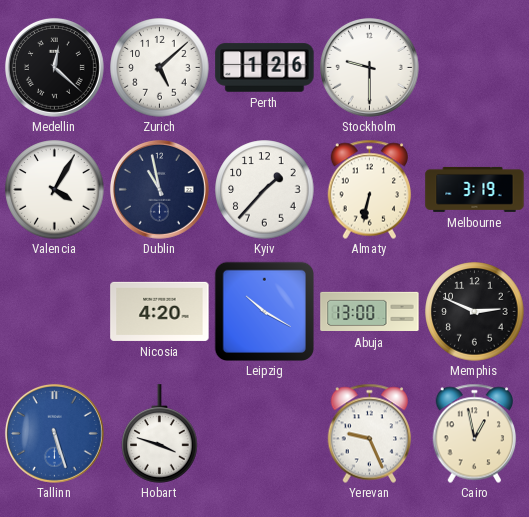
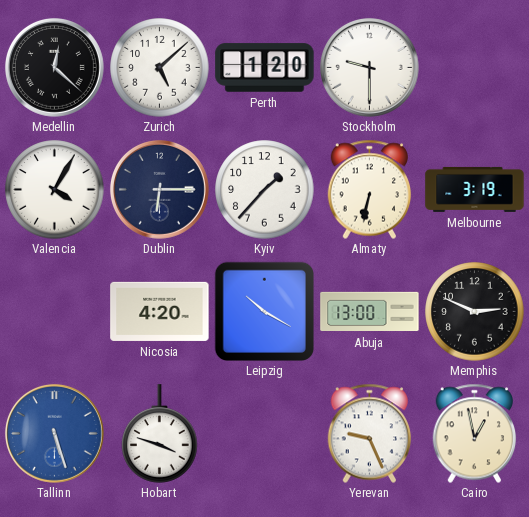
Perth: 1:26 -> 1:20 (265, 68)
Dublin: 10:58 -> 6:15 (159, 189)
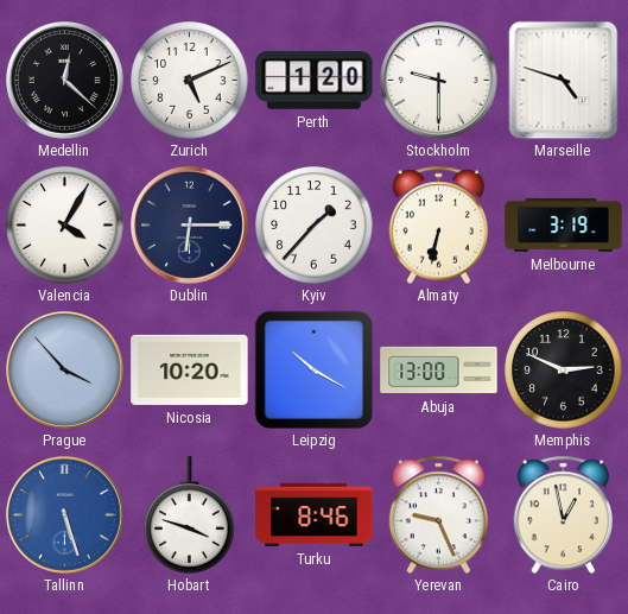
Zurich: 5:08 -> 5:11 (190, 81)
Marseille: none -> 4:48 (564, 80)
Prague: none -> 3:53 (64, 369)
Nicosia: 4:20 -> 10:20 (190, 369)
Turku: none -> 8:46 (315, 514)
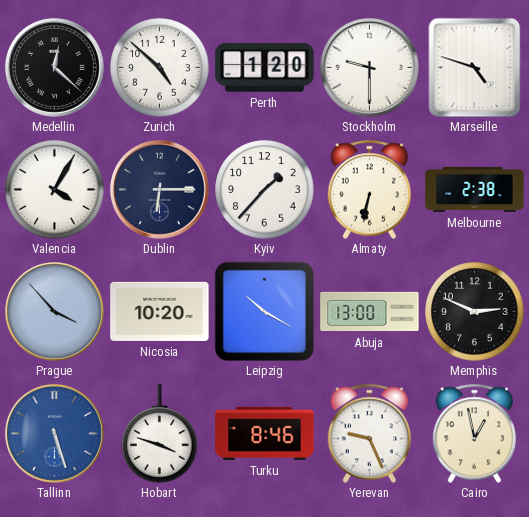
Zurich: 5:11 -> 4:52 (160, 68)
Melbourne: 3:19 -> 2:38 (475, 189)
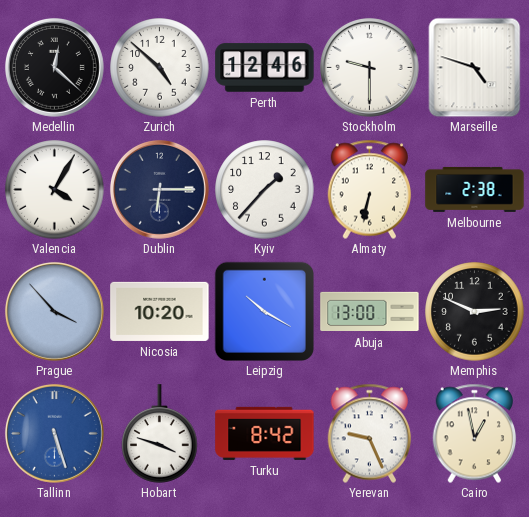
Perth: 1:20 -> 12:46 (265, 68)
Turku: 8:46 -> 8:42 (265, 433)
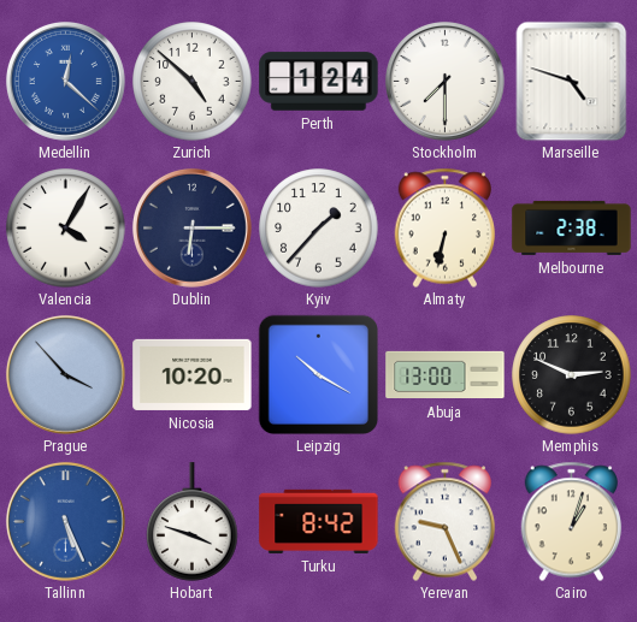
Medellin dial: black -> blue (65, 81)
Perth: 12:46 -> 1:24 (319, 82)
Stockholm: 9:30 -> 7:30 (444, 81)
Tallinn: 5:27 -> 5:26 (65, 521)
Cairo: 12:58 -> 1:03 (572, 521)
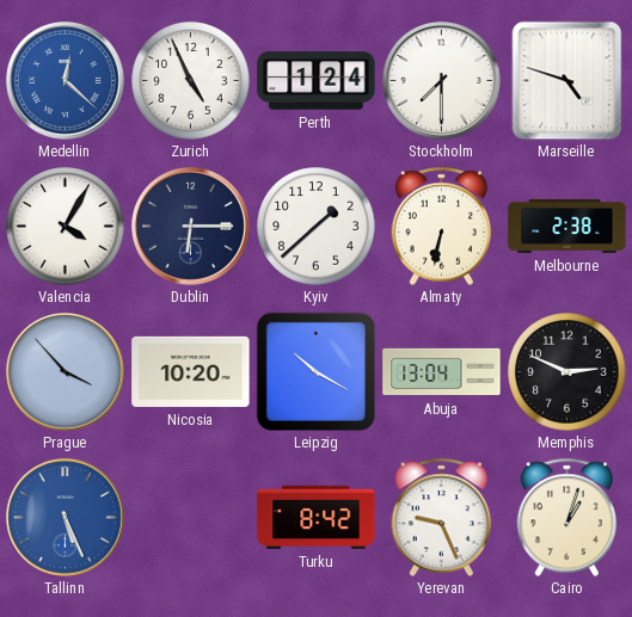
Zurich: 4:52 -> 4:56 (191, 81)
Kyiv: 1:37 -> 1:38 (317, 227)
Abuja: 13:00 -> 13:04 (442, 372)
Hobart: 3:48 -> none (193, 522)
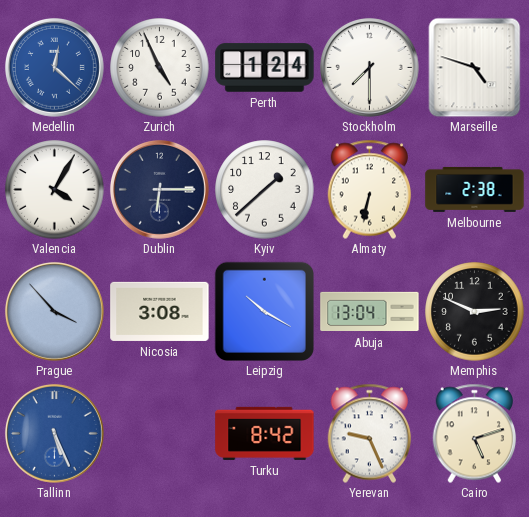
Nicosia: 10:20 -> 3:08 (160, 311)
Cairo: 1:03 -> 5:12 (475, 433)
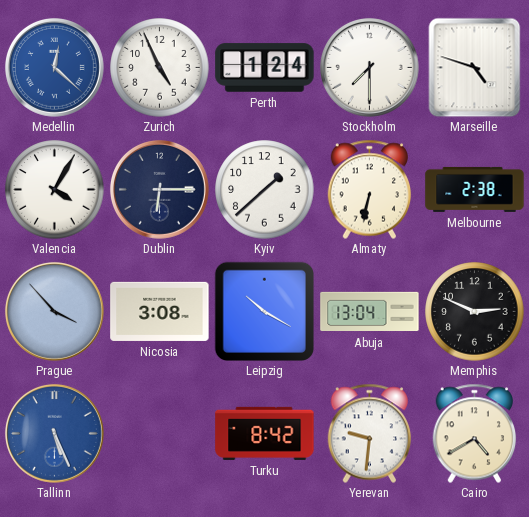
Yerevan: 9:26 -> 9:31 (370, 433)
Cairo: 5:12 -> 4:40 (475, 433)
